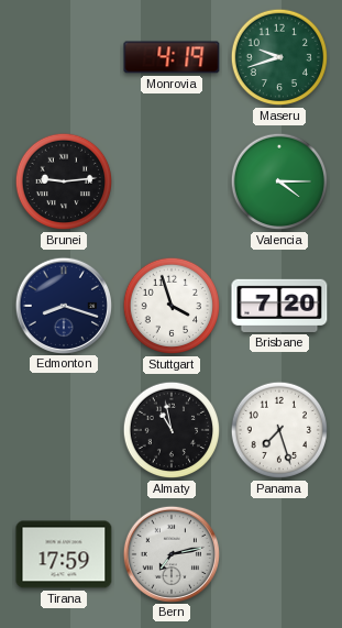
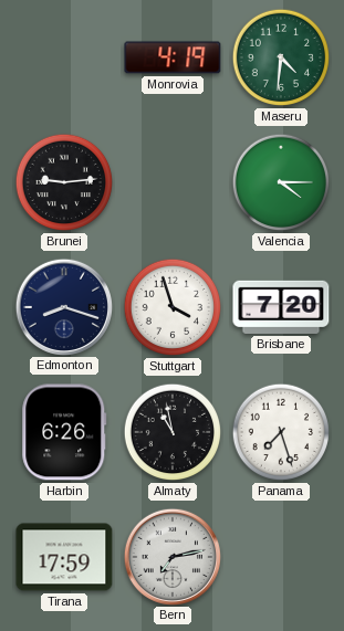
Maseru: 9:42 -> 4:31 (281, 57)
Harbin: none -> 6:26 (64, 432)
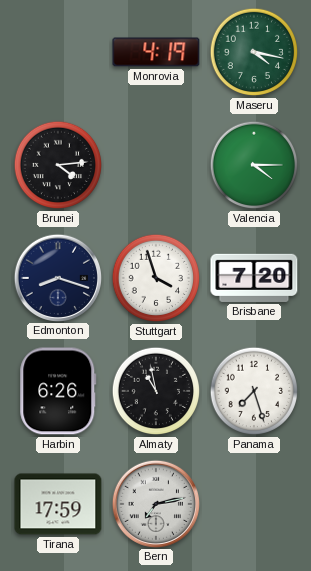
Maseru: 4:31 -> 4:17 (254, 52)
Brunei: 9:14 -> 4:14 (58, 165)
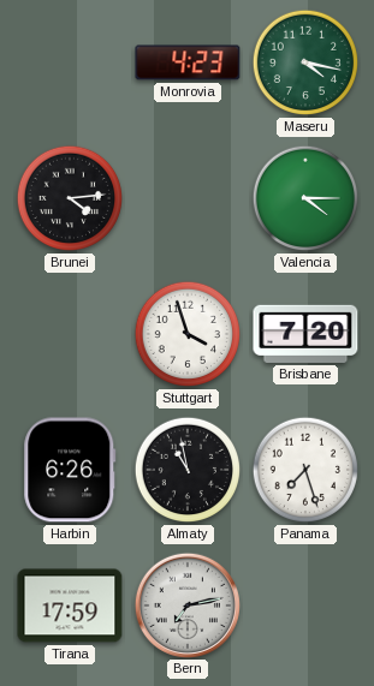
Monrovia: 4:19 -> 4:23 (188, 62)
Edmonton: 8:18 -> none (57, 277)
